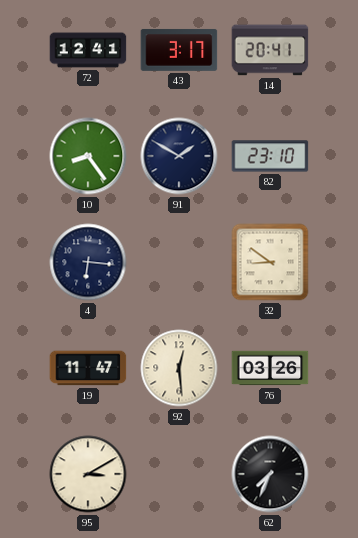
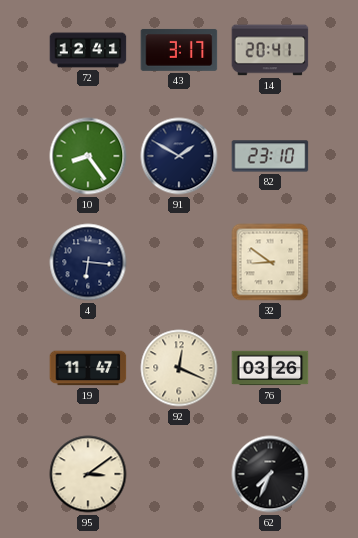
92: 12:29 -> 12:19 (179, 368)
95: 3:10 -> 3:09 (88, 474)
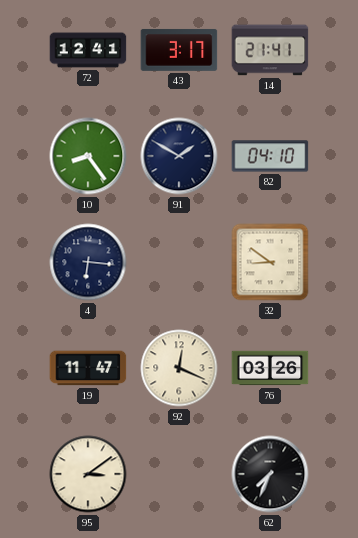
14: 20:41 -> 21:41 (270, 50)
82: 23:10 -> 04:10 (270, 156)
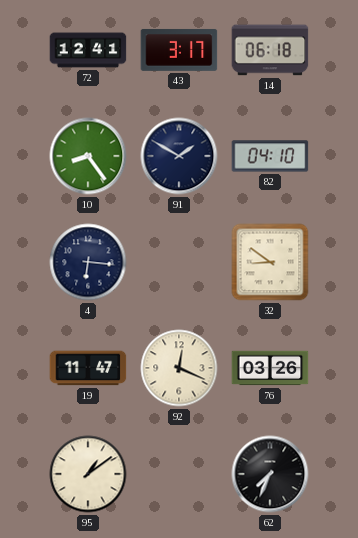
14: 21:41 -> 06:18 (270, 50)
95: 3:09 -> 1:09 (88, 474)
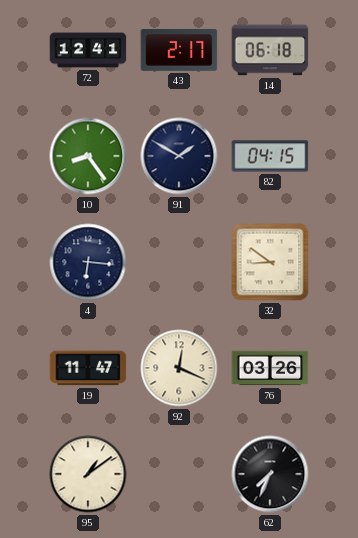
43: 3:17 -> 2:17 (179, 50)
82: 04:10 -> 04:15 (270, 156)
